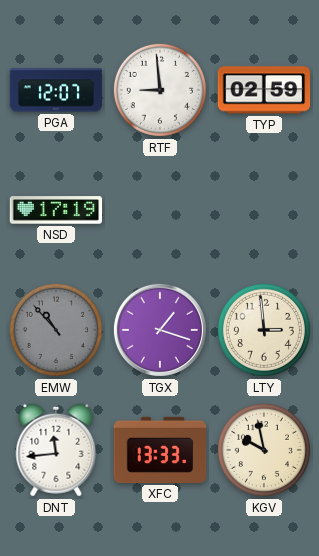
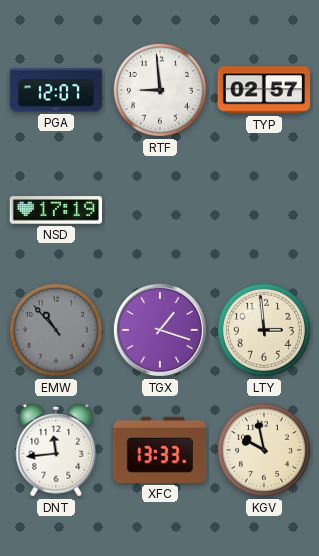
TYP: 02:59 -> 02:57 (264, 90)
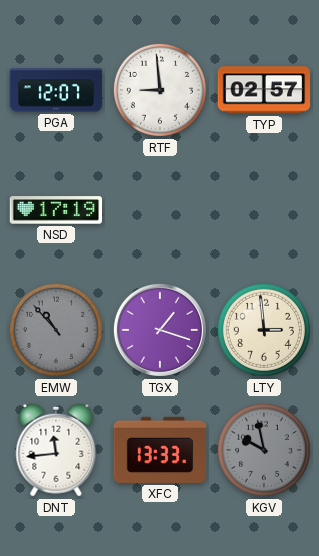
KGV dial: cream -> grey (264, 450)
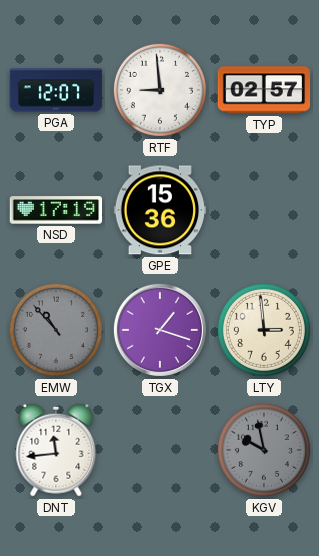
GPE: none -> 15:36 (160, 210)
XFC: 13:33 -> none (160, 450)
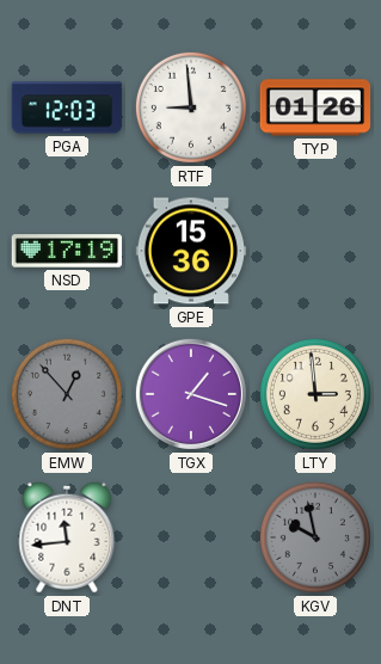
PGA: 12:07 -> 12:03 (67, 107)
TYP: 02:57 -> 01:26 (315, 107)
EMW: 10:53 -> 12:53 (67, 394)
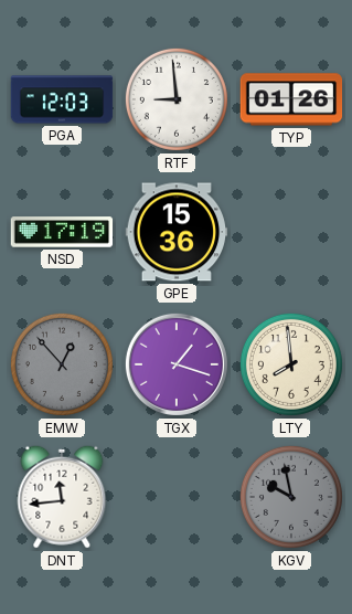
LTY: 2:59 -> 7:59 (291, 364)
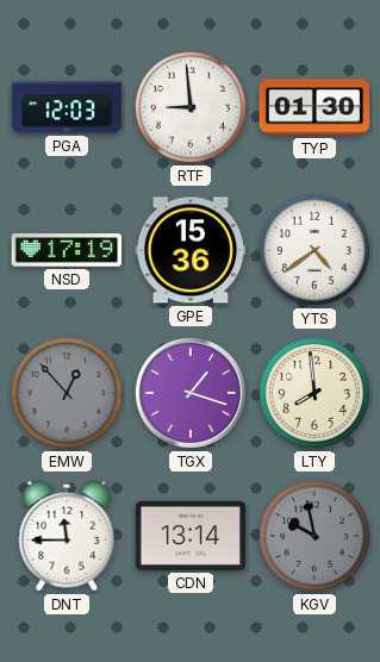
TYP: 01:26 -> 01:30 (314, 107)
YTS: none -> 4:39 (314, 250)
DNT: 11:44 -> 11:45 (67, 536)
CDN: none -> 13:14 (191, 536)
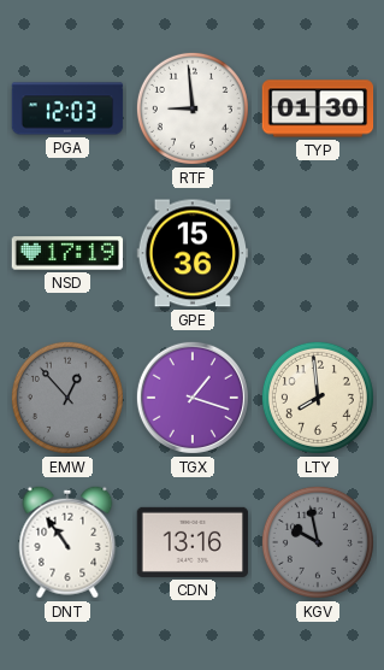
YTS: 4:39 -> none (314, 250)
DNT: 11:45 -> 10:54 (67, 542)
CDN: 13:14 -> 13:16 (193, 542)
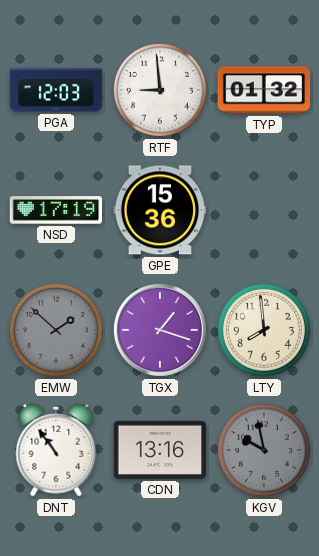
TYP: 01:30 -> 01:32 (264, 90)
EMW: 12:53 -> 1:52 (56, 330)
